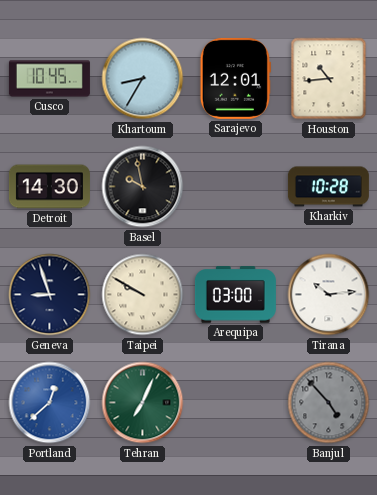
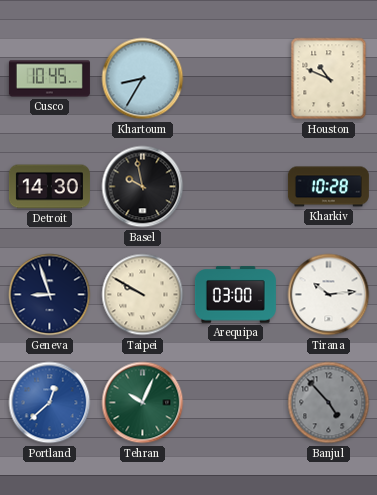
Sarajevo: 12:01 -> none (235, 78)
Houston: 10:44 -> 10:49 (329, 79)
Tehran: 7:04 -> 10:04 (143, 403)
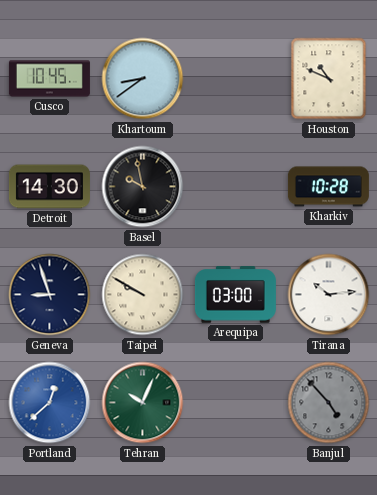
Khartoum: 8:35 -> 8:39 (143, 79)
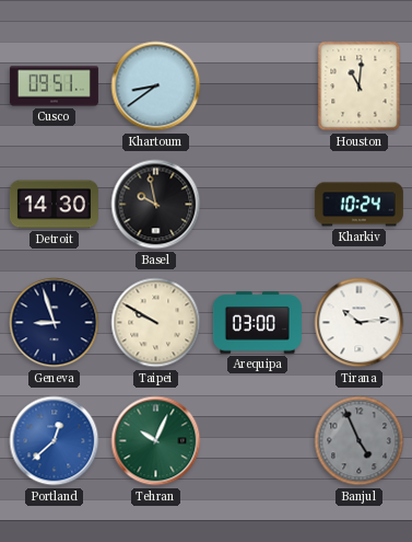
Cusco: 10:45 -> 09:51 (54, 87)
Houston: 10:49 -> 11:01 (360, 87)
Kharkiv: 10:28 -> 10:24 (358, 205)
Banjul: 4:53 -> 4:56 (360, 441)
